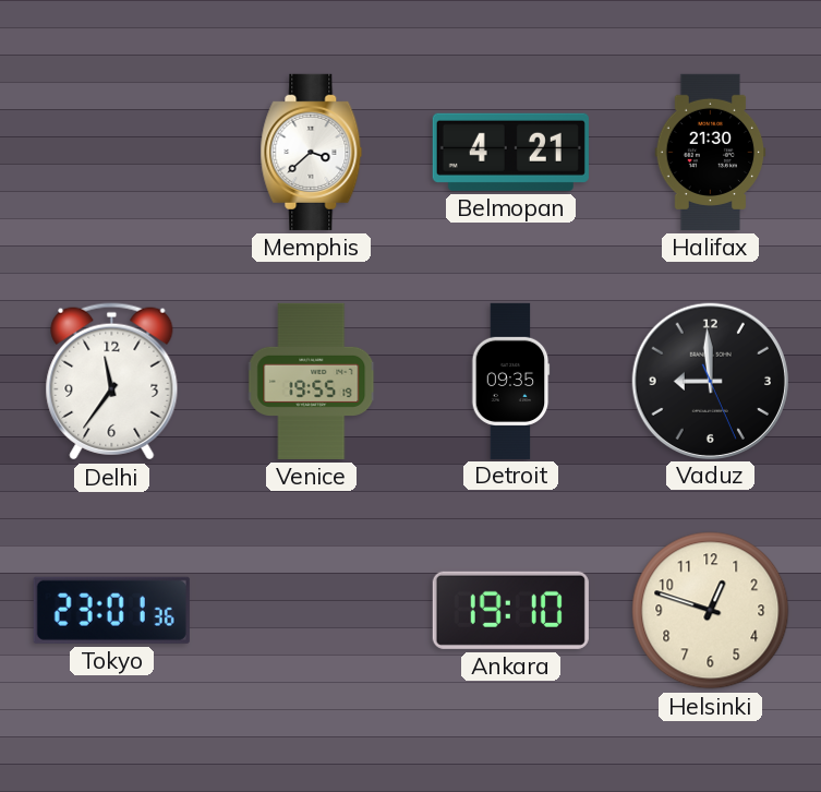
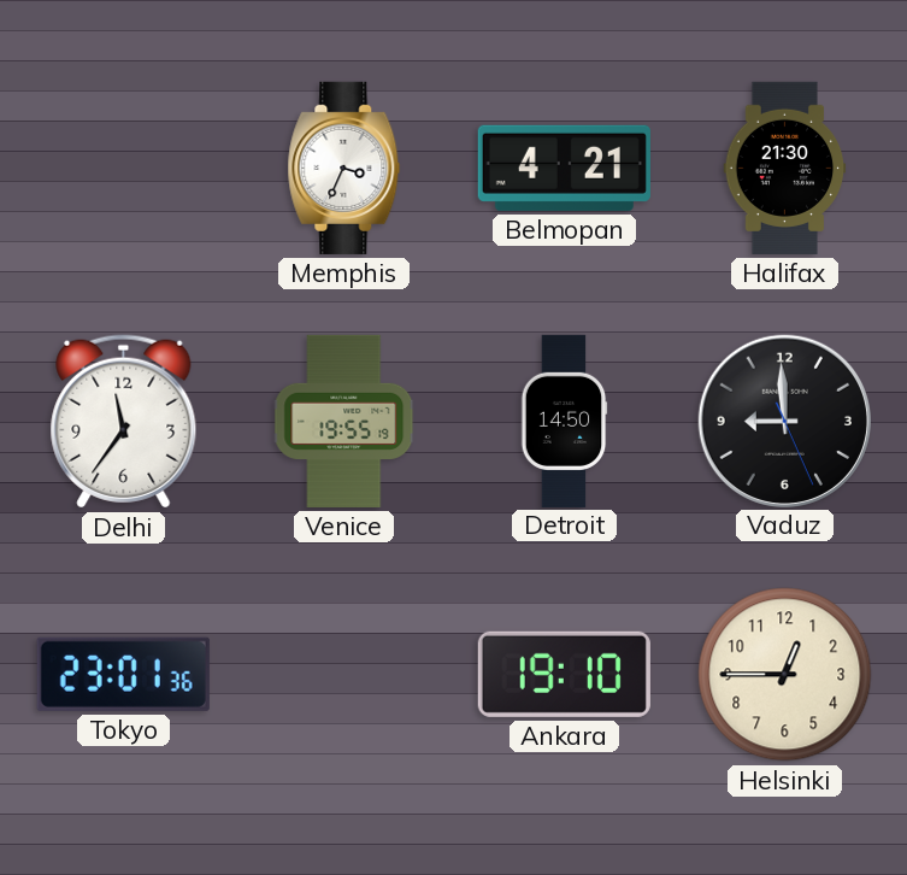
Memphis: 3:38 -> 3:34 (344, 168)
Detroit: 09:35 -> 14:50 (564, 421)
Helsinki: 12:48 -> 12:45 (785, 675)
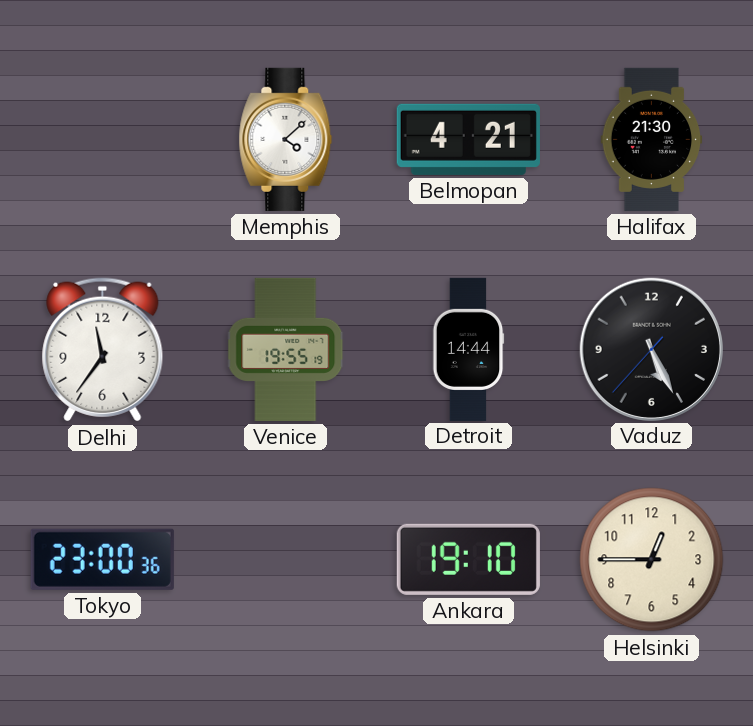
Memphis: 3:34 -> 4:08 (286, 139)
Detroit: 14:50 -> 14:44 (468, 349)
Vaduz: 8:59 -> 5:25 (651, 349)
Tokyo: 23:01 -> 23:00 (102, 559)
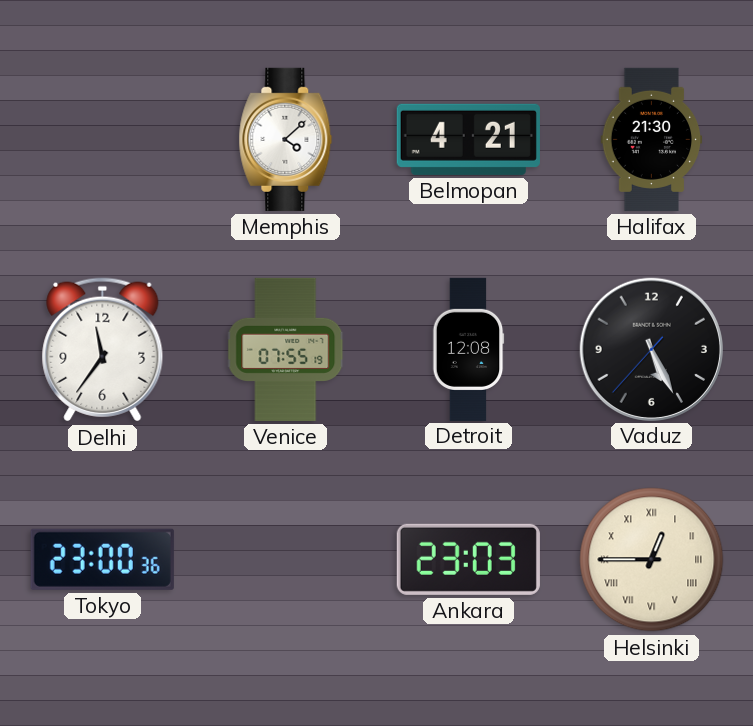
Venice: 19:55 -> 07:55 (286, 349)
Detroit: 14:44 -> 12:08 (468, 349)
Ankara: 19:10 -> 23:03 (468, 559)
Helsinki numerals: Arabic -> Roman (652, 560)
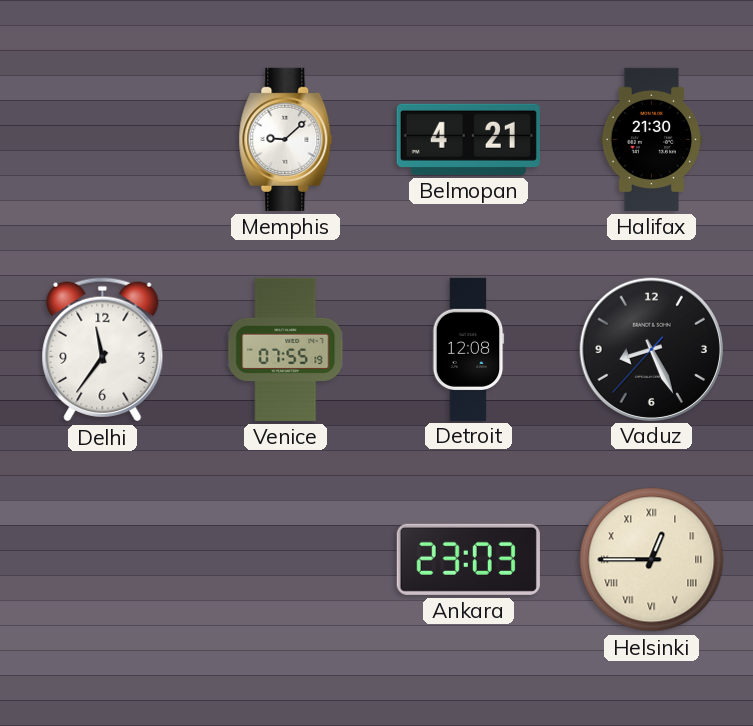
Memphis: 4:08 -> 9:08 (286, 139)
Vaduz: 5:25 -> 8:25 (651, 349)
Tokyo: 23:00 -> none (102, 559)
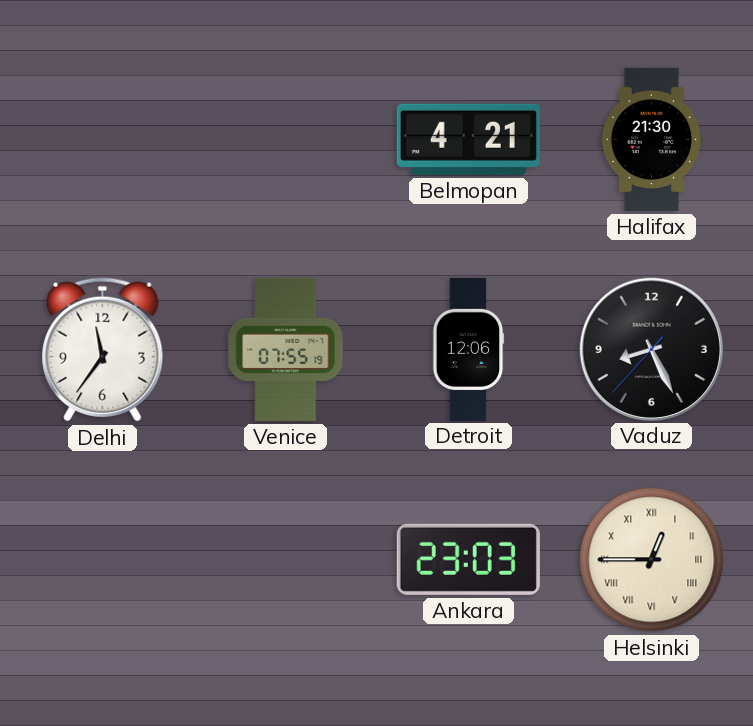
Memphis: 9:08 -> none (286, 139)
Detroit: 12:08 -> 12:06 (468, 349)
